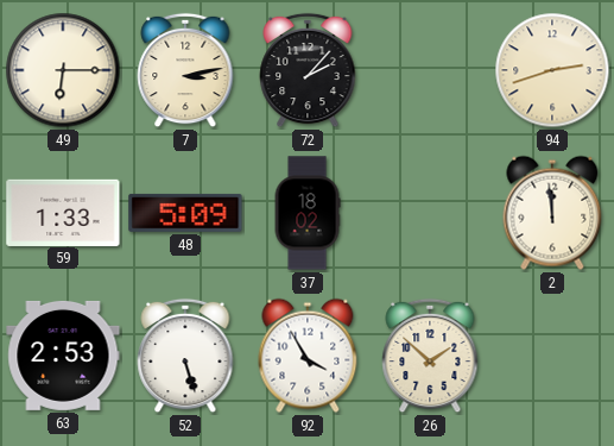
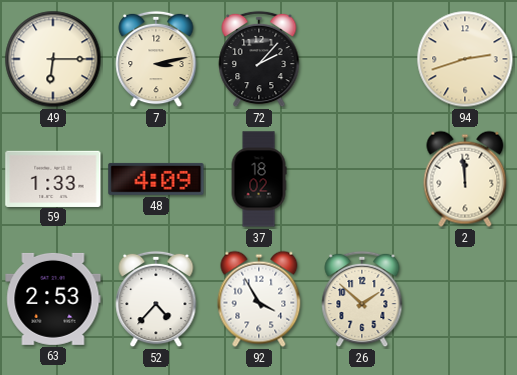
48: 5:09 -> 4:09 (156, 179)
52: 5:27 -> 4:37 (156, 299)
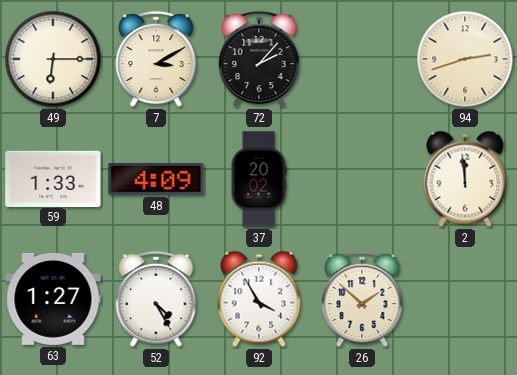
7: 3:13 -> 3:10 (156, 59)
37: 18:02 -> 20:02 (259, 179)
63: 2:53 -> 1:27 (53, 299)
52: 4:37 -> 4:25 (156, 299)
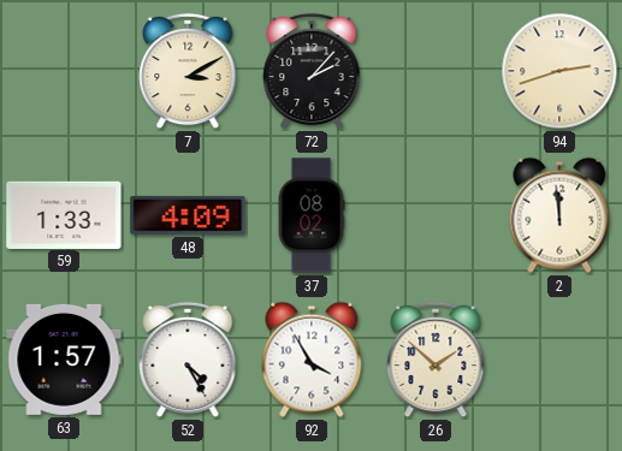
49: 6:15 -> none (53, 59)
37: 20:02 -> 08:02 (312, 215)
63: 1:27 -> 1:57 (64, 360)
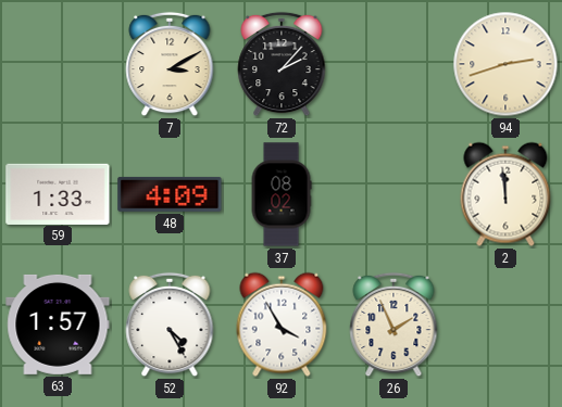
26: 1:52 -> 1:56 (394, 325)
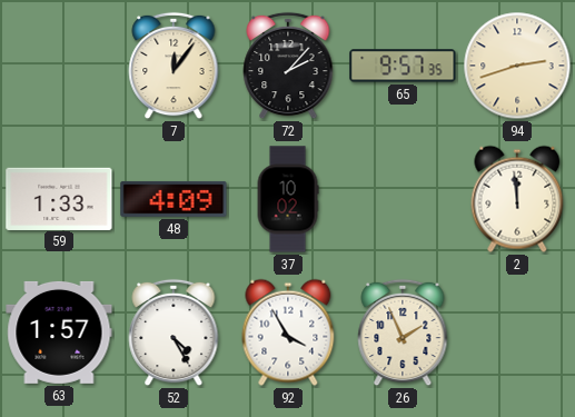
7: 3:10 -> 12:06 (174, 66)
65: none -> 9:57 (403, 66)
37: 08:02 -> 10:02 (288, 199)
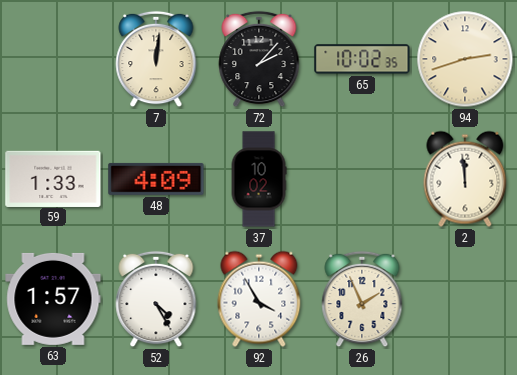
7: 12:06 -> 12:01 (156, 59)
65: 9:57 -> 10:02 (362, 59)
